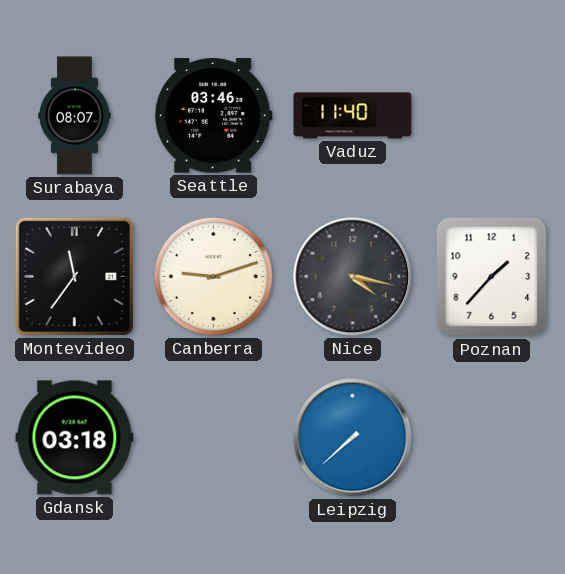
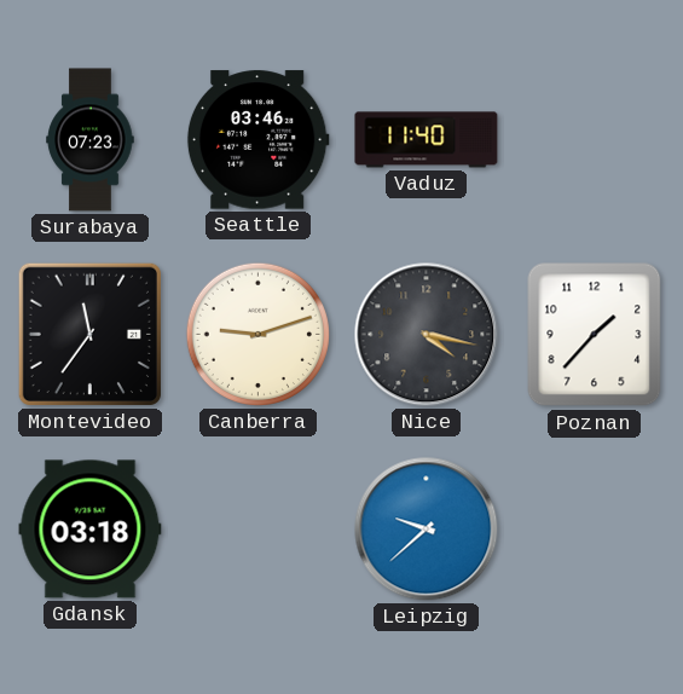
Surabaya: 08:07 -> 07:23 (91, 140)
Leipzig: 7:38 -> 9:38 (427, 530)
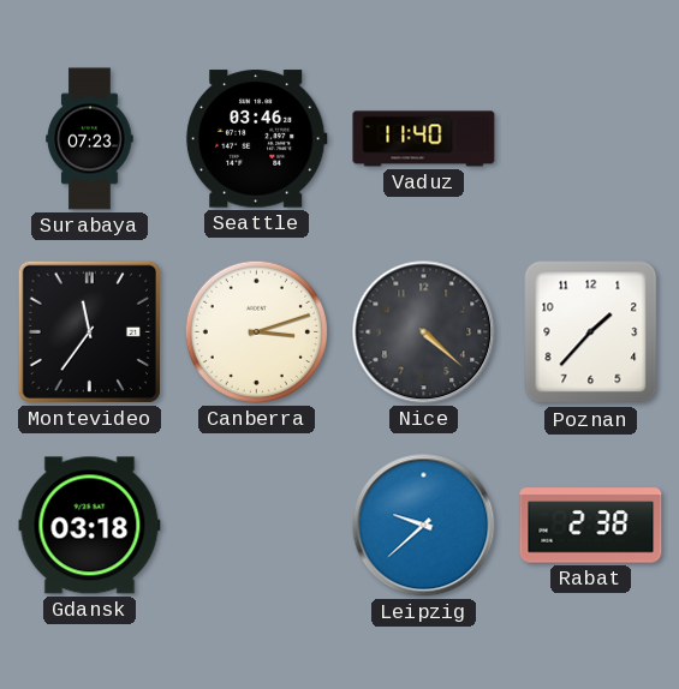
Canberra: 9:12 -> 3:12 (256, 331)
Nice: 4:17 -> 4:22 (424, 332)
Rabat: none -> 2:38 (591, 526)
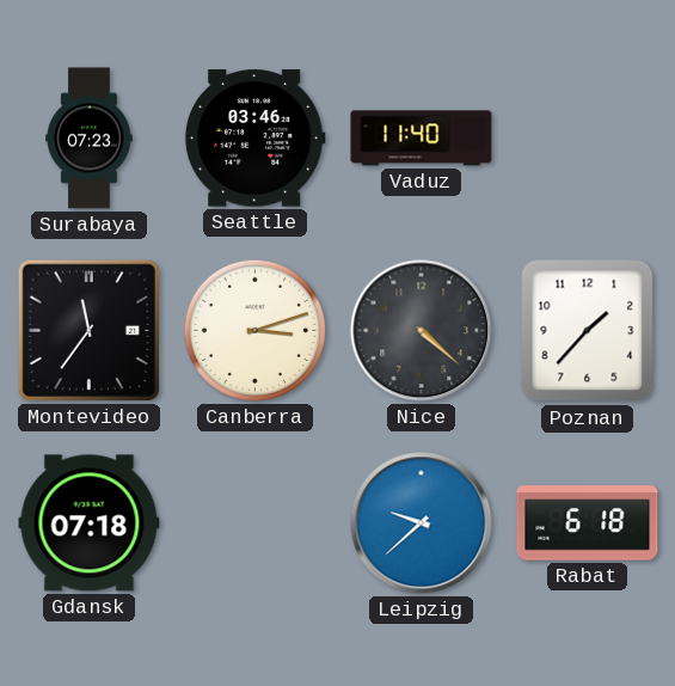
Gdansk: 03:18 -> 07:18 (90, 523)
Rabat: 2:38 -> 6:18 (588, 523)
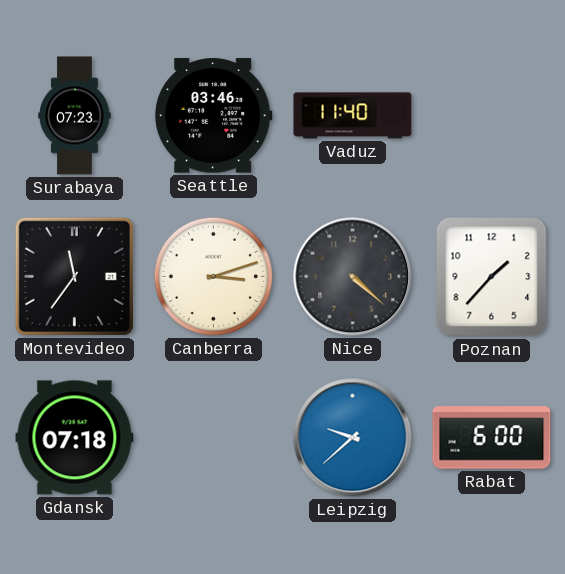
Rabat: 6:18 -> 6:00 (492, 438)
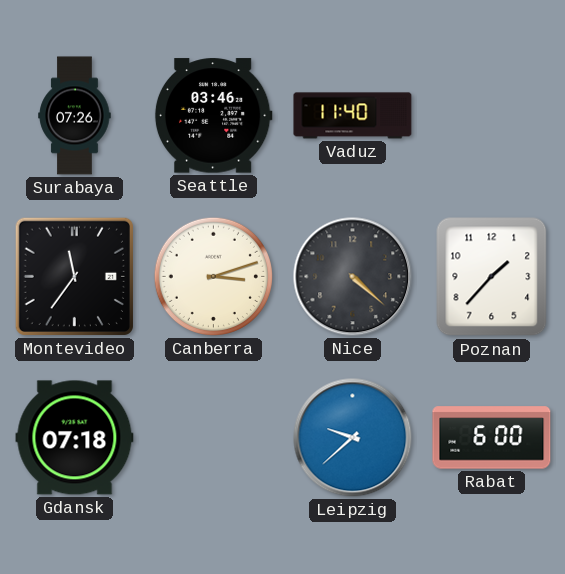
Surabaya: 07:23 -> 07:26 (75, 116)
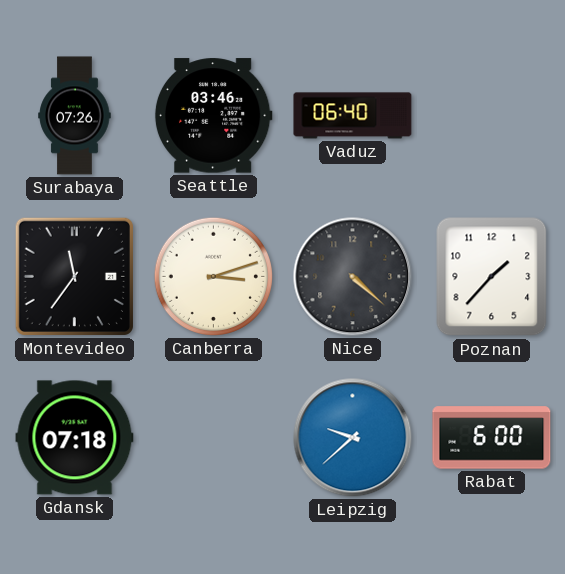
Vaduz: 11:40 -> 06:40 (353, 116)
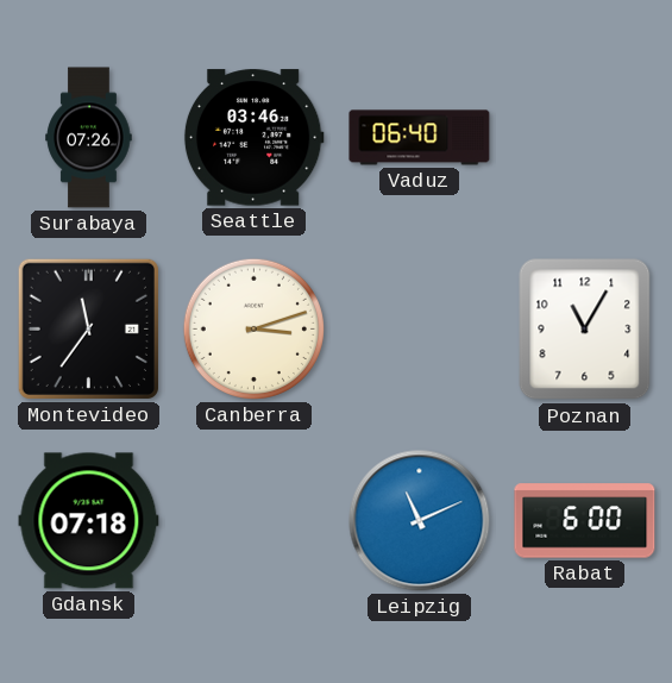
Nice: 4:22 -> none (353, 277)
Poznan: 1:37 -> 11:05 (585, 330)
Leipzig: 9:38 -> 11:11 (420, 521)
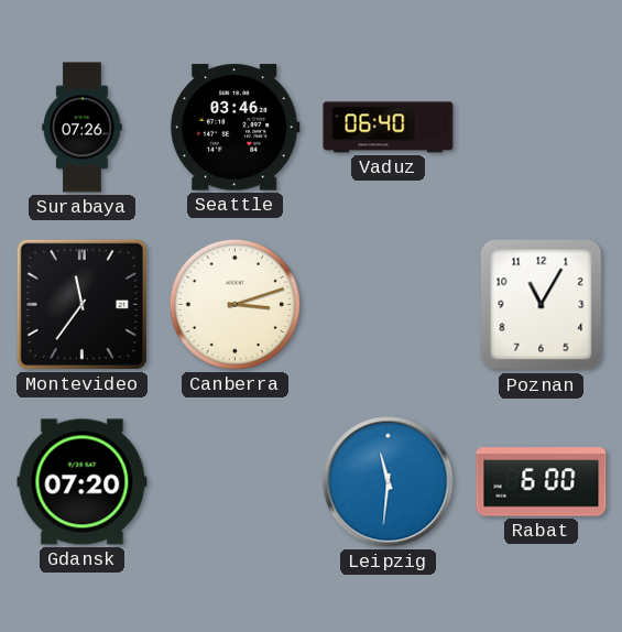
Gdansk: 07:18 -> 07:20 (83, 482)
Leipzig: 11:11 -> 11:31 (389, 482)
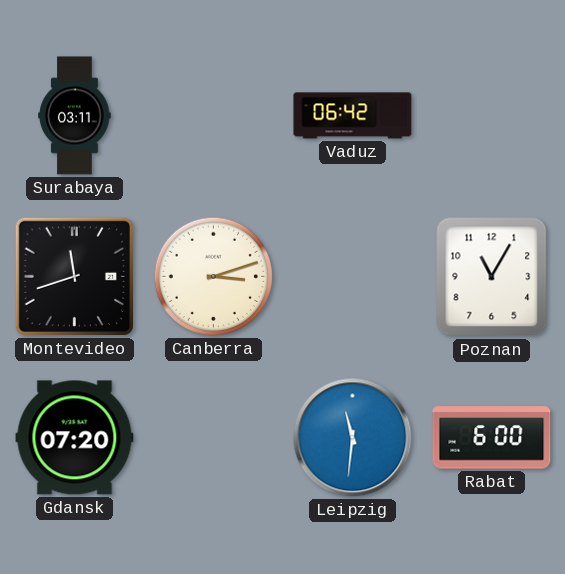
Surabaya: 07:26 -> 03:11 (75, 116)
Seattle: 03:46 -> none (234, 128)
Vaduz: 06:40 -> 06:42 (353, 116)
Montevideo: 11:36 -> 11:42 (74, 276)
